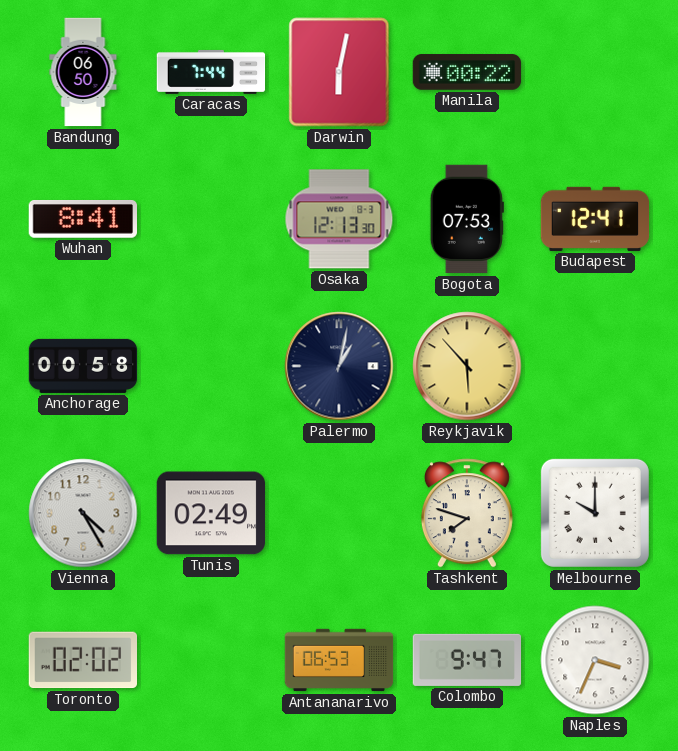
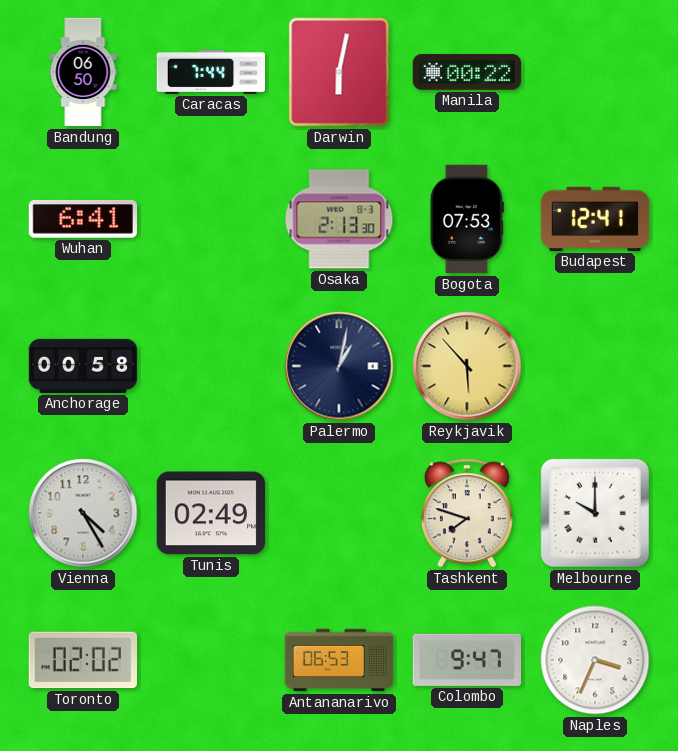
Wuhan: 8:41 -> 6:41 (82, 220)
Osaka: 12:13 -> 2:13 (339, 219)
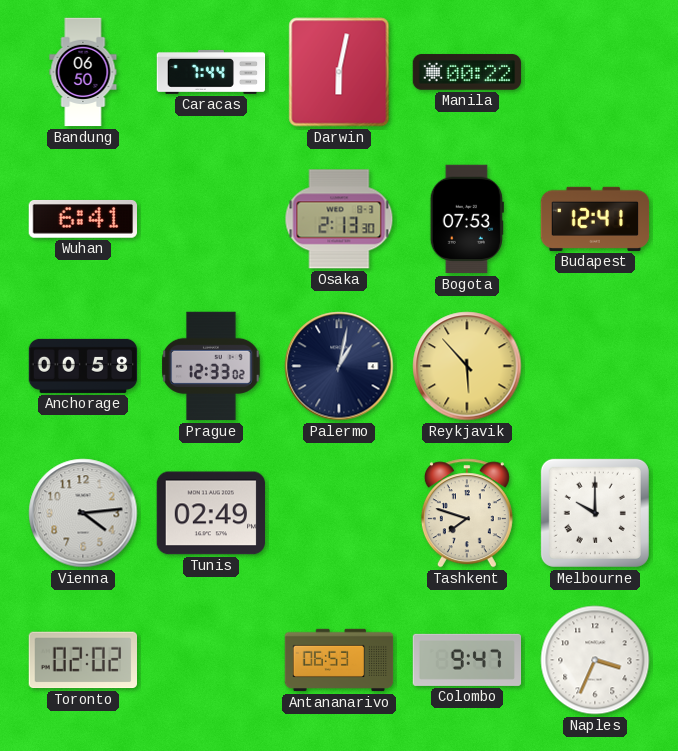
Prague: none -> 12:33 (211, 366)
Vienna: 4:25 -> 4:14 (83, 513)
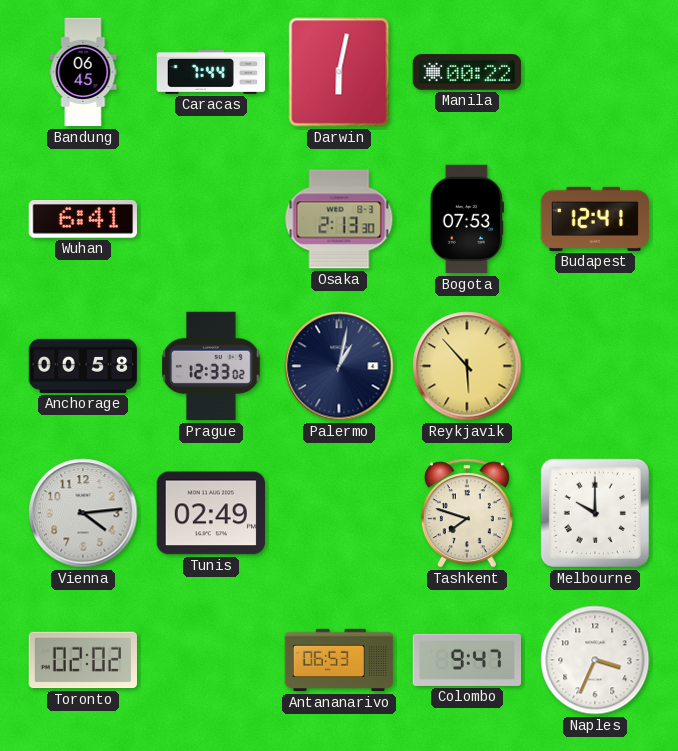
Bandung: 06:50 -> 06:45 (83, 72)
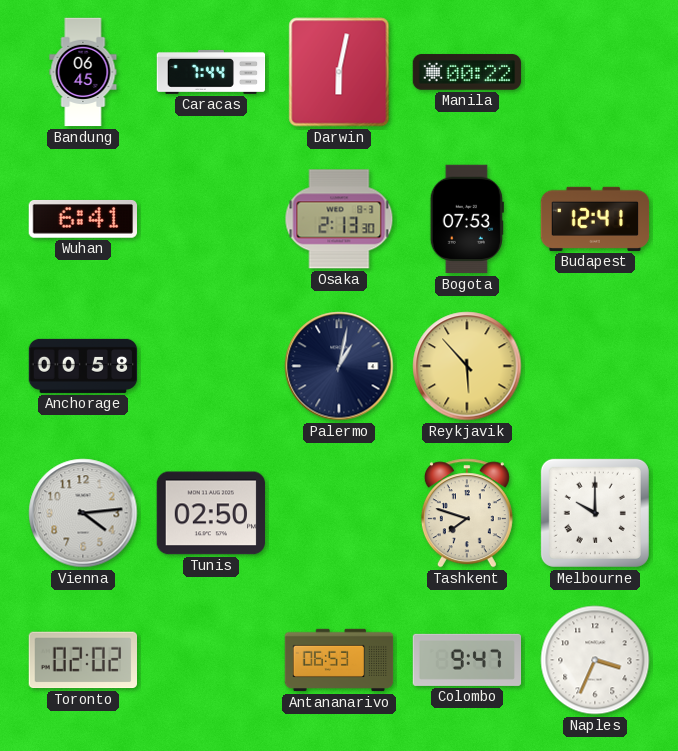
Prague: 12:33 -> none (211, 366)
Tunis: 02:49 -> 02:50 (210, 513)
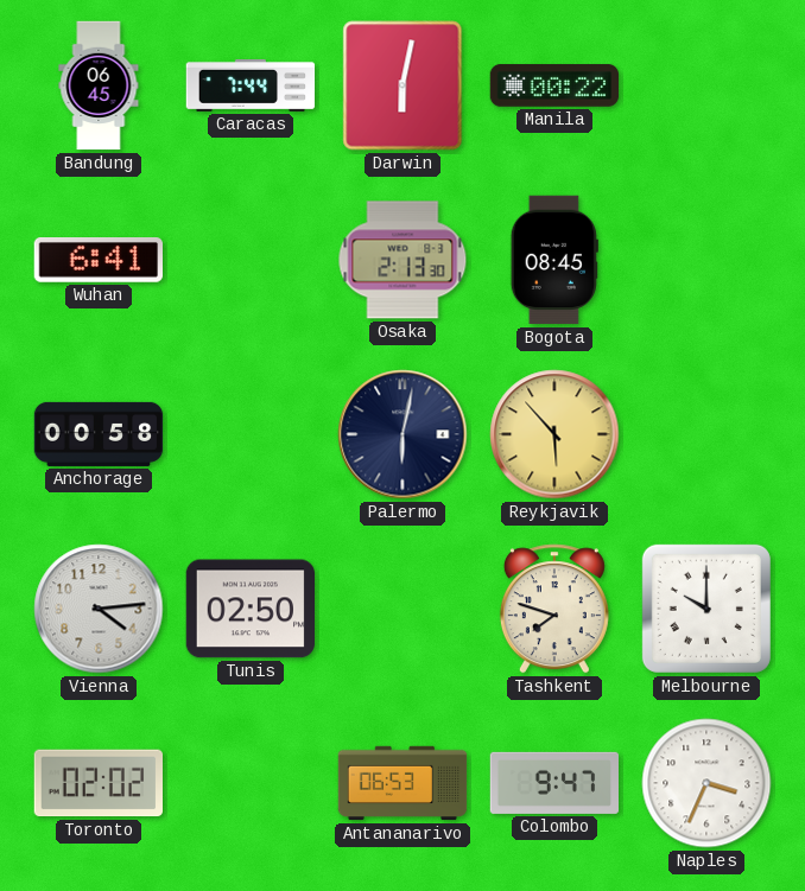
Bogota: 07:53 -> 08:45 (554, 260)
Budapest: 12:41 -> none (595, 219)
Palermo: 1:02 -> 6:02 (402, 434)
